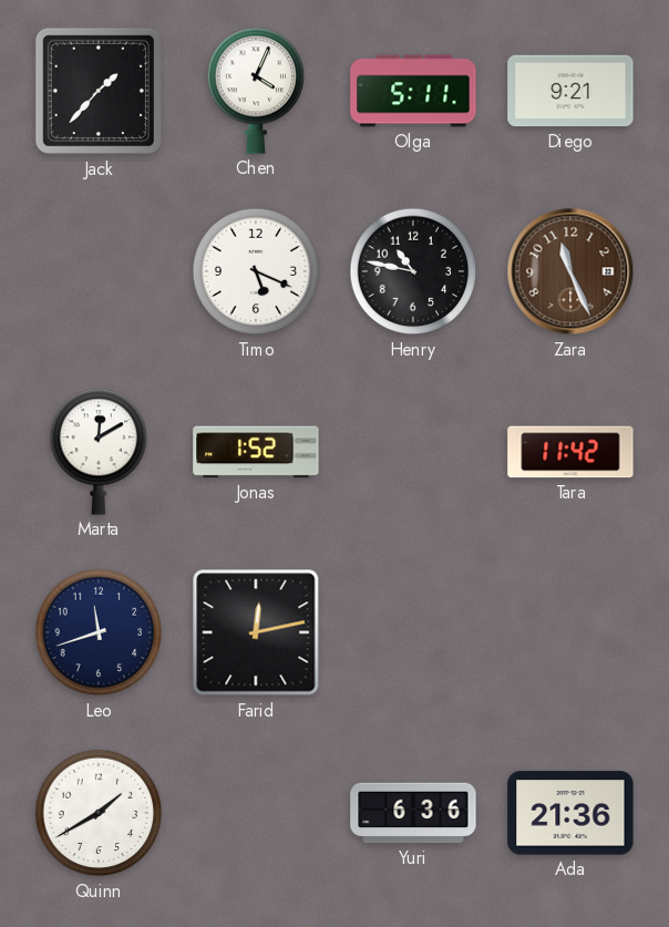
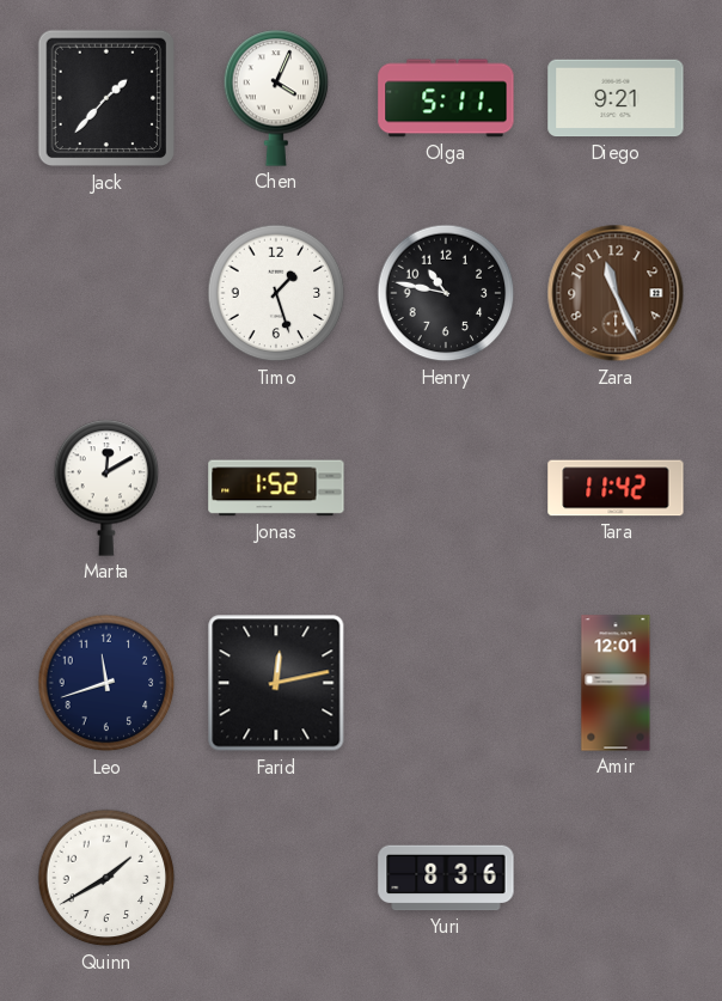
Timo: 5:19 -> 1:27 (276, 293)
Amir: none -> 12:01 (616, 683)
Yuri: 6:36 -> 8:36 (446, 878)
Ada: 21:36 -> none (570, 813)
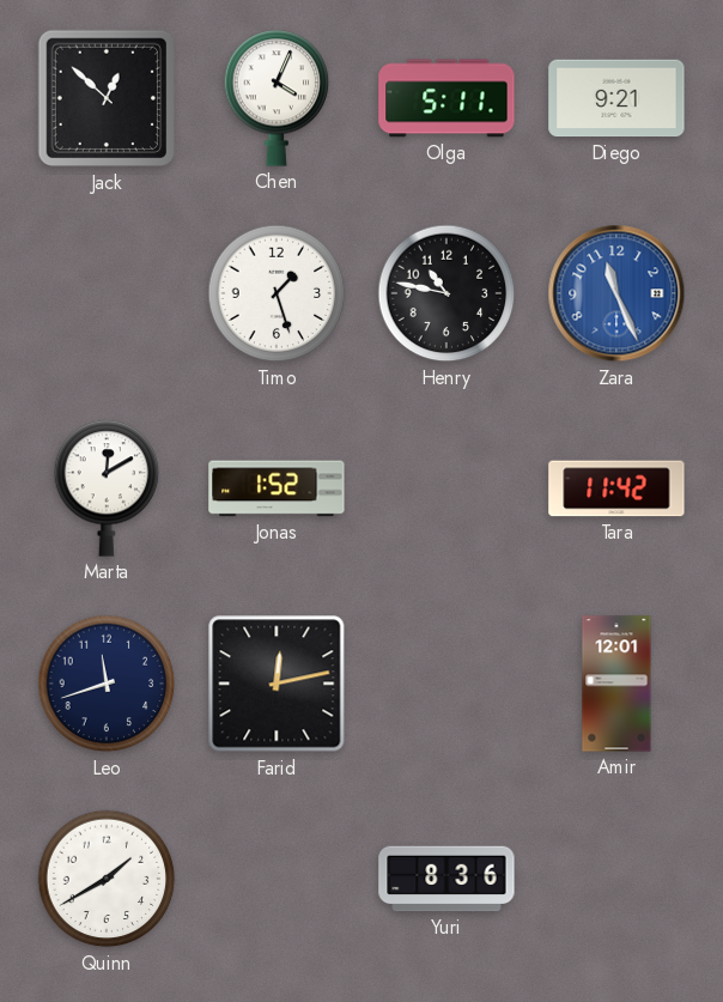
Jack: 1:37 -> 12:52 (107, 98)
Zara dial: brown -> blue (616, 293)
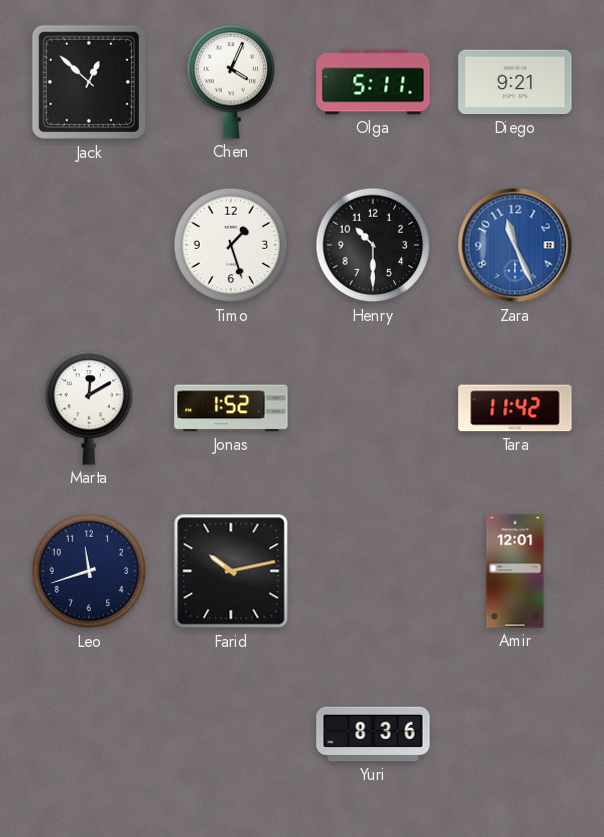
Henry: 10:47 -> 10:30 (373, 245)
Farid: 12:13 -> 10:13 (231, 571)
Quinn: 1:40 -> none (107, 879)
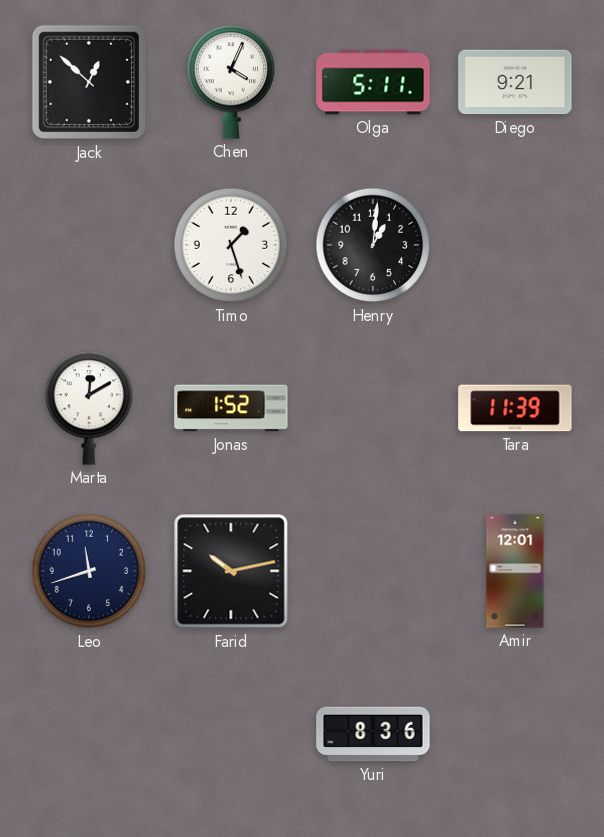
Henry: 10:30 -> 1:01 (373, 245)
Zara: 11:26 -> none (515, 245)
Tara: 11:42 -> 11:39 (515, 408)
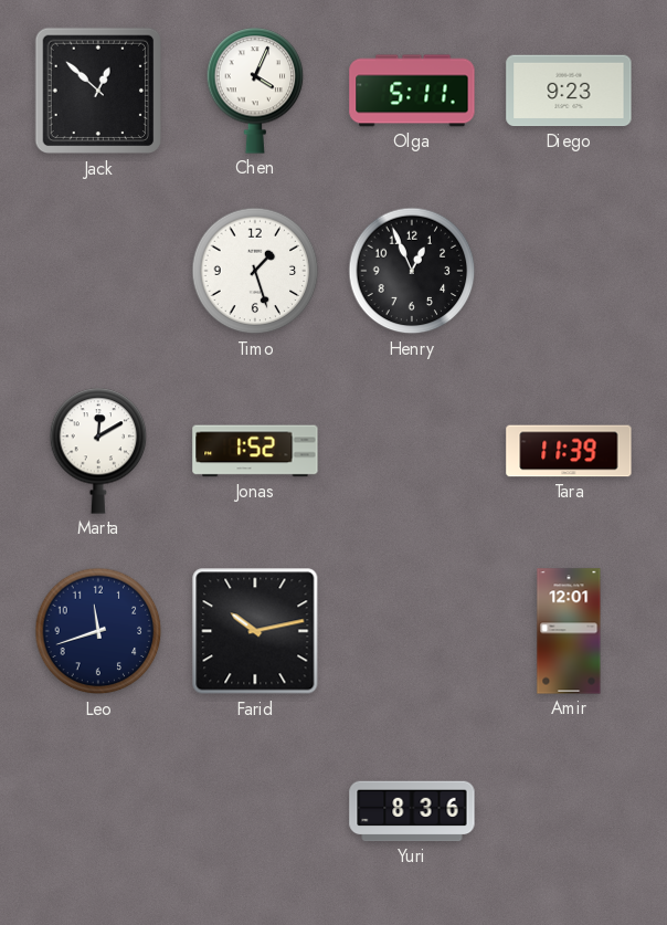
Diego: 9:21 -> 9:23 (569, 91)
Henry: 1:01 -> 12:56 (412, 271)
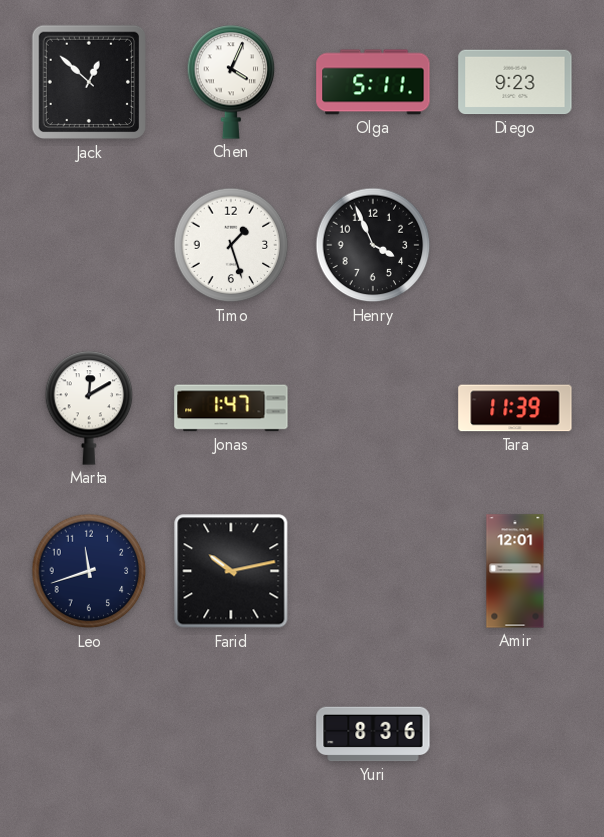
Henry: 12:56 -> 3:56 (373, 245)
Jonas: 1:52 -> 1:47 (231, 408)
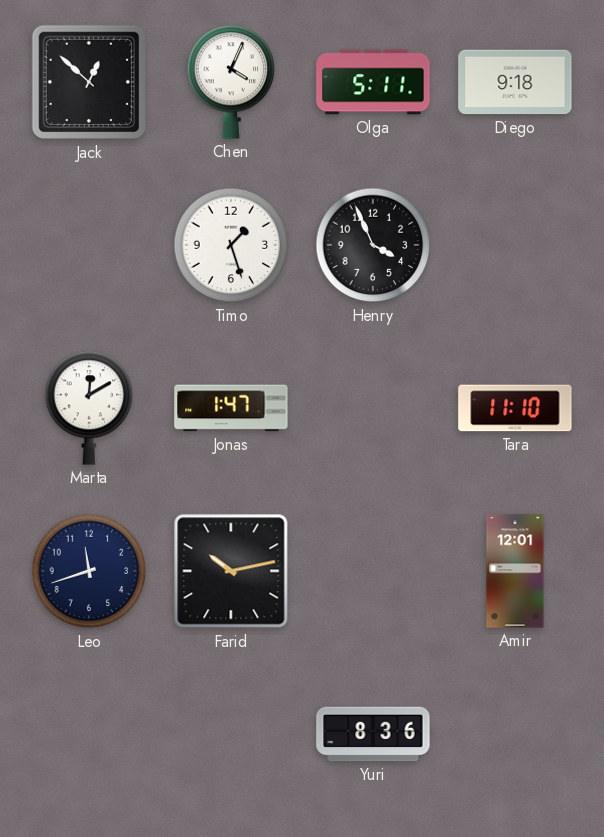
Diego: 9:23 -> 9:18 (515, 82)
Tara: 11:39 -> 11:10 (515, 408)
